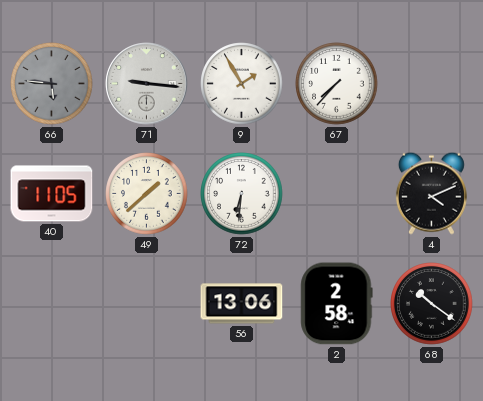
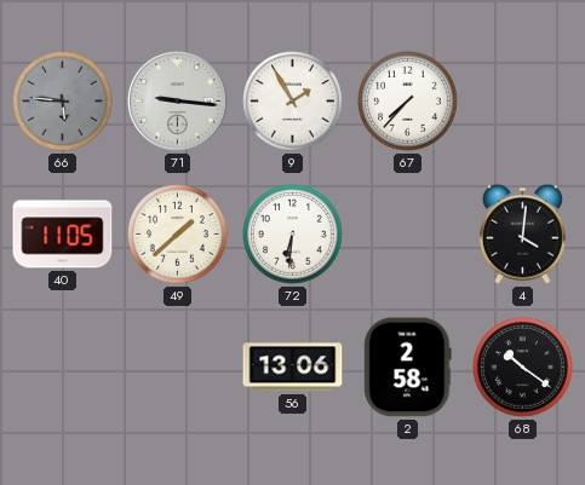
4: 4:11 -> 4:01 (522, 233)
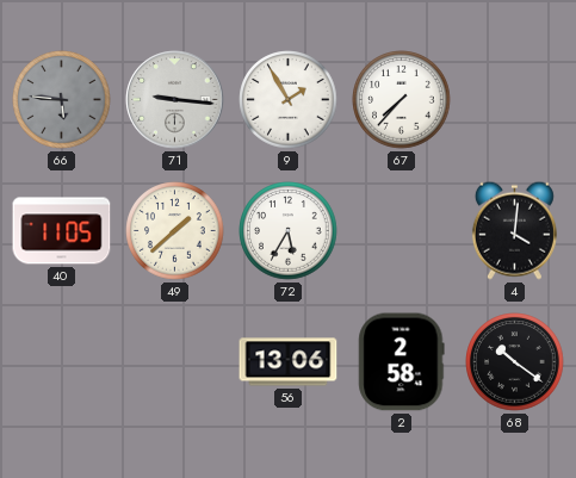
72: 6:31 -> 5:35 (289, 231)
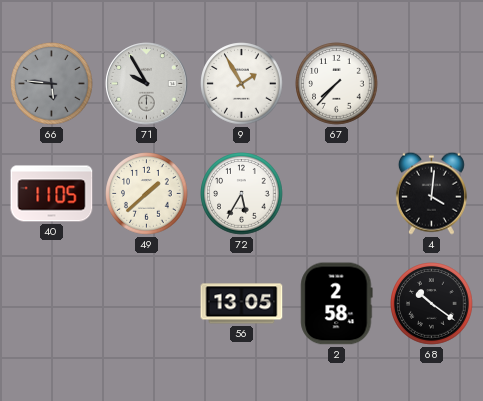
71: 9:16 -> 9:55 (147, 84)
56: 13:06 -> 13:05 (242, 304)
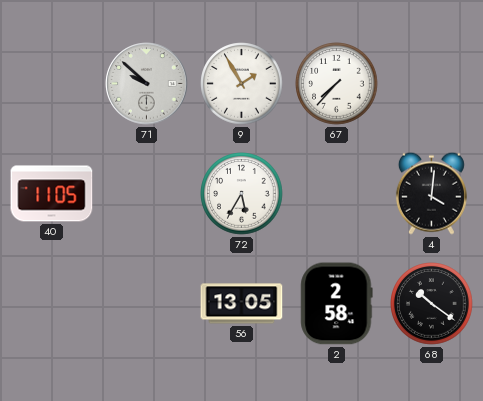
66: 5:46 -> none (52, 84)
71: 9:55 -> 9:52 (147, 84)
49: 1:38 -> none (147, 194)
